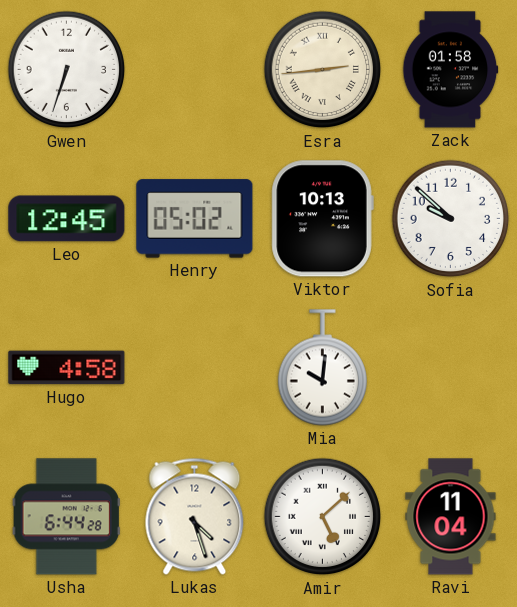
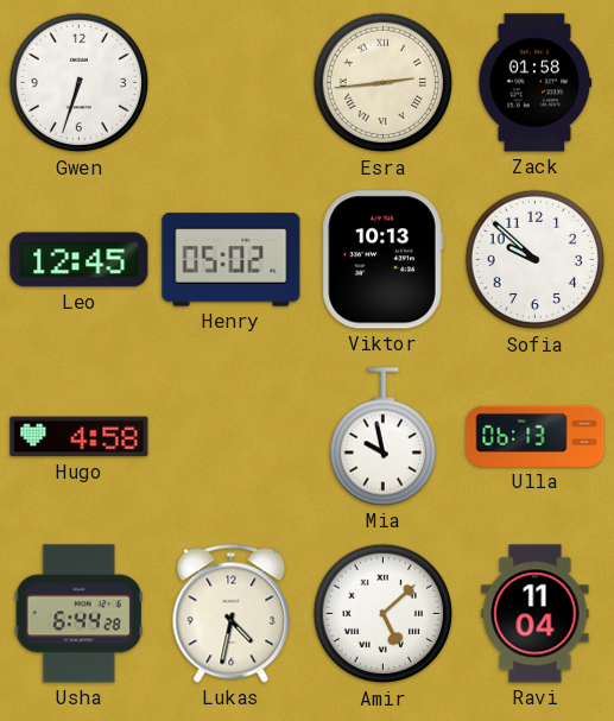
Mia: 10:01 -> 9:58 (382, 437)
Ulla: none -> 06:13 (536, 436)
Lukas: 4:27 -> 4:32 (232, 613)
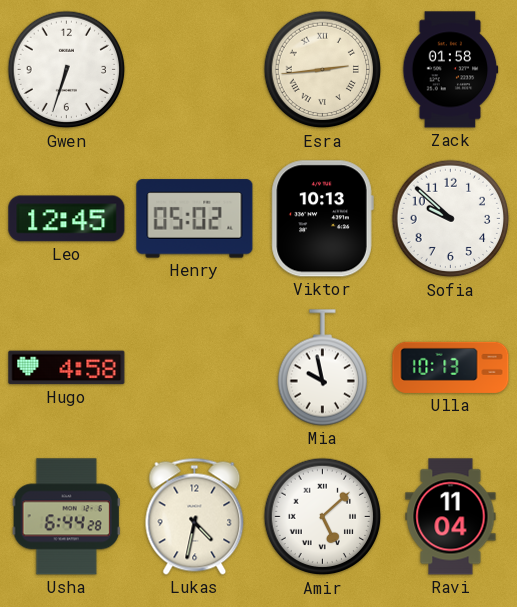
Ulla: 06:13 -> 10:13 (451, 367)
